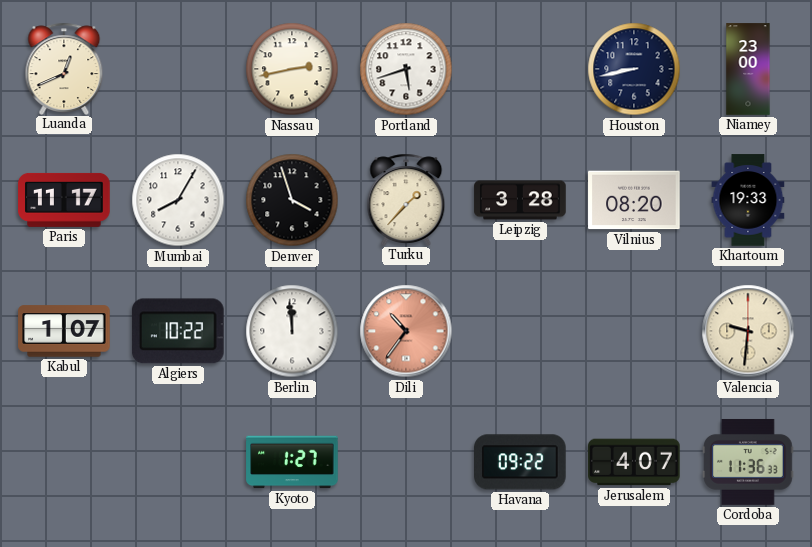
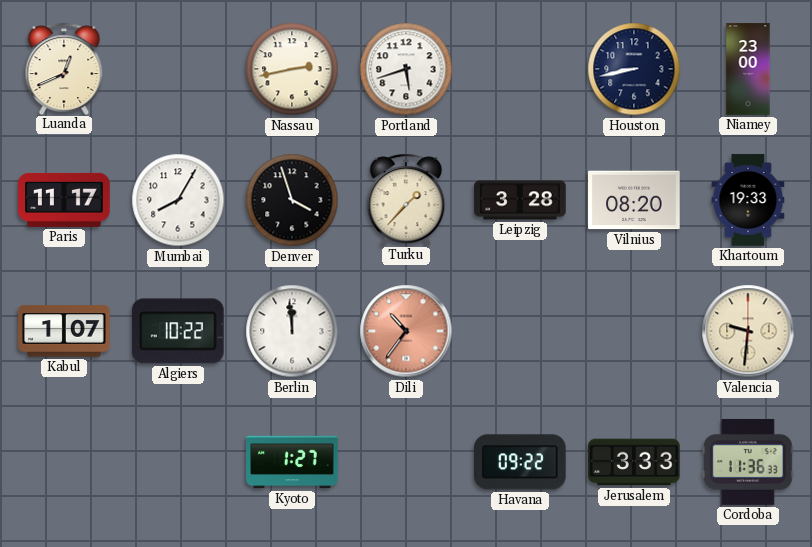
Jerusalem: 4:07 -> 3:33 (634, 462)
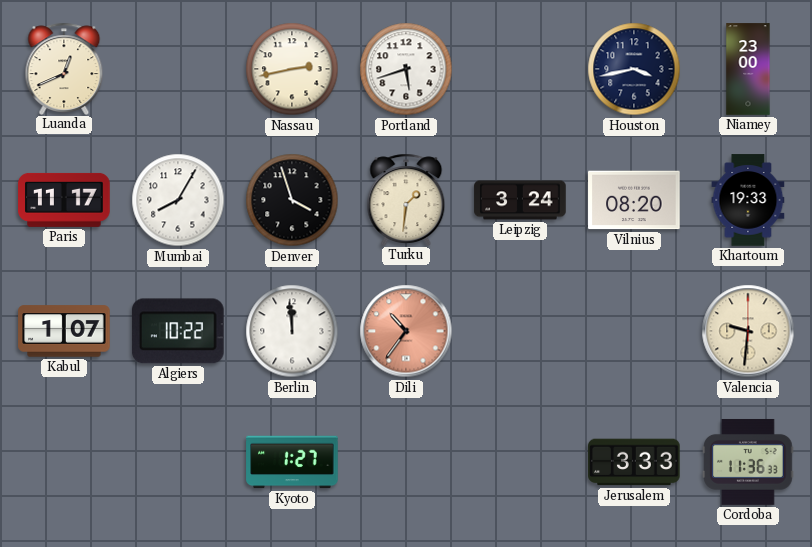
Houston: 8:43 -> 3:43 (634, 69)
Turku: 1:37 -> 1:31 (406, 199)
Leipzig: 3:28 -> 3:24 (520, 200)
Havana: 09:22 -> none (520, 462)
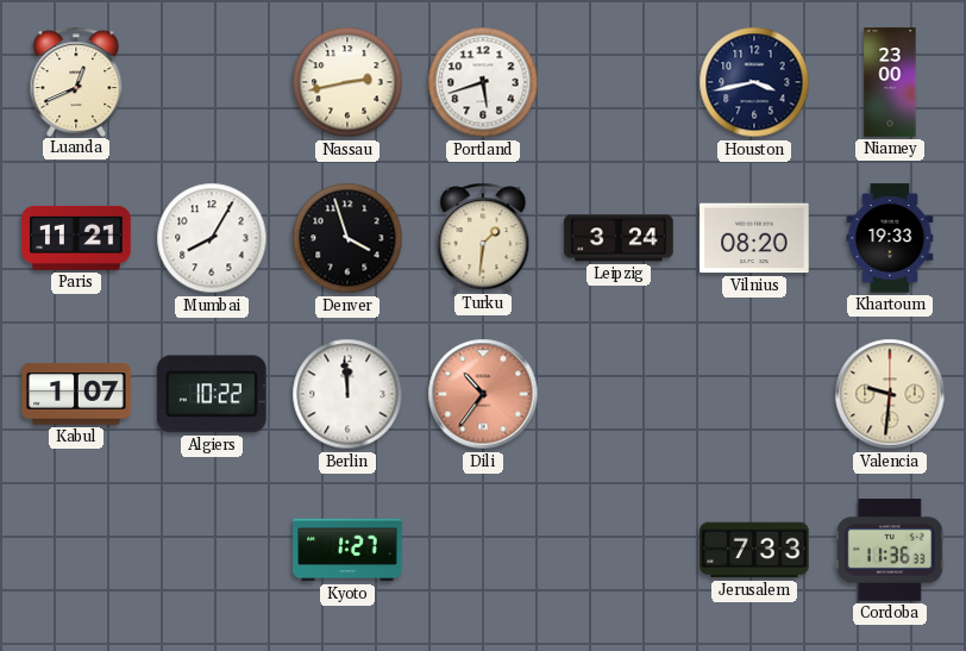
Paris: 11:17 -> 11:21 (76, 238)
Jerusalem: 3:33 -> 7:33 (754, 550)
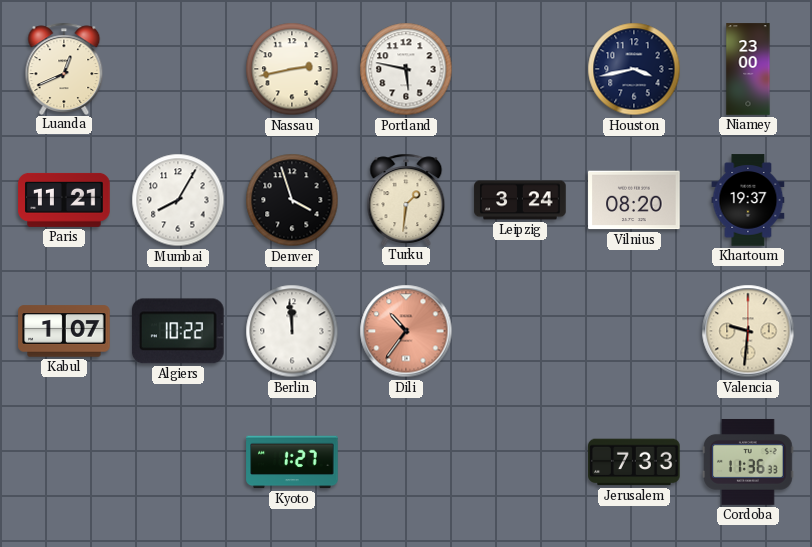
Portland: 5:42 -> 5:47 (406, 69)
Khartoum: 19:33 -> 19:37 (748, 200)
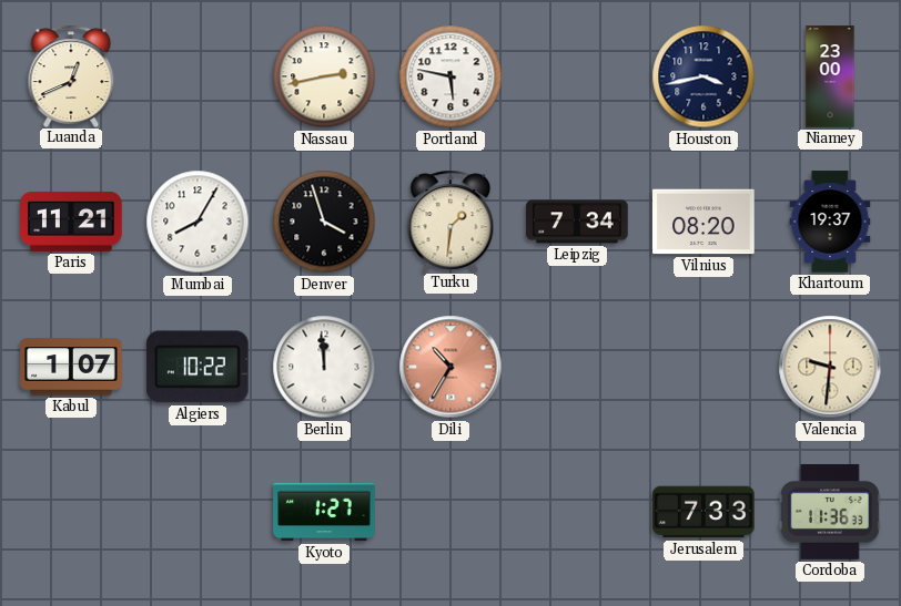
Leipzig: 3:24 -> 7:34 (577, 222)
Dili: 10:36 -> 10:35 (450, 367)
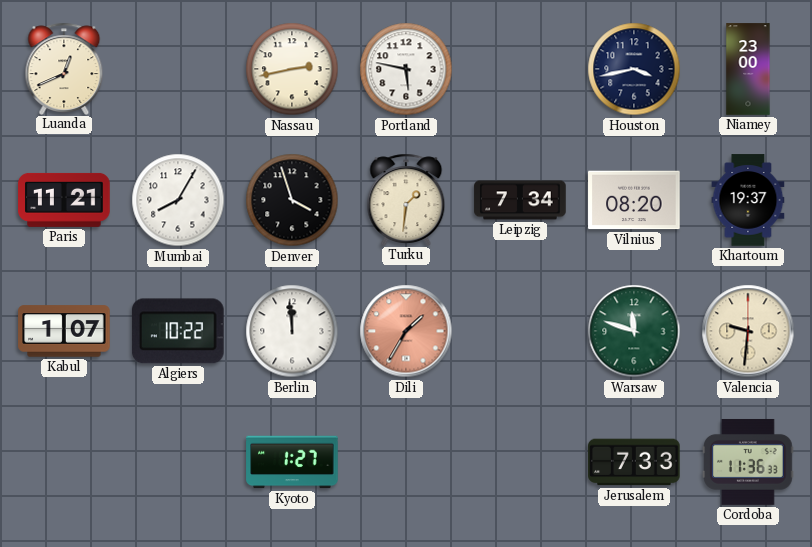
Dili: 10:35 -> 1:35 (406, 331)
Warsaw: none -> 11:48 (634, 331)
